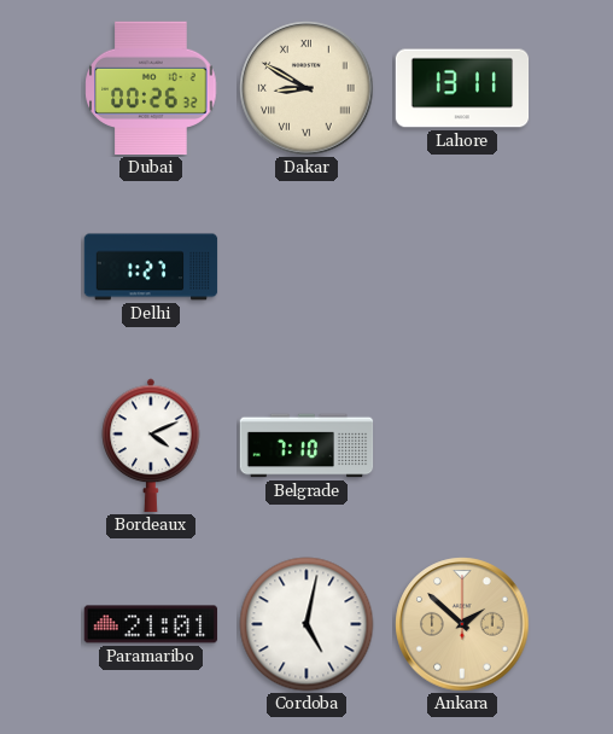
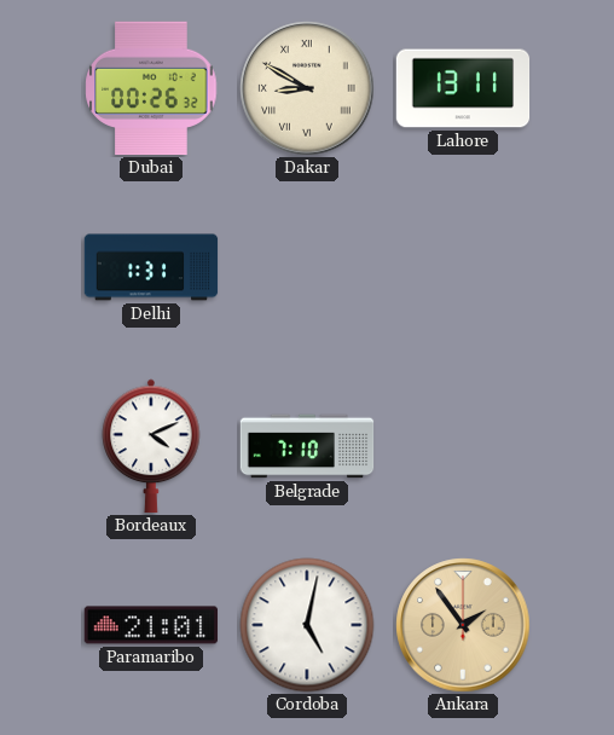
Delhi: 1:27 -> 1:31 (151, 267)
Ankara: 1:52 -> 1:54 (463, 625)
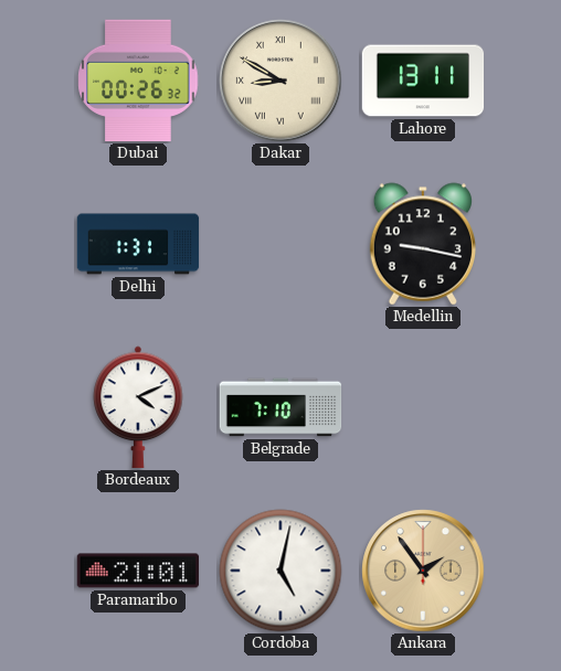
Medellin: none -> 9:17 (422, 244)
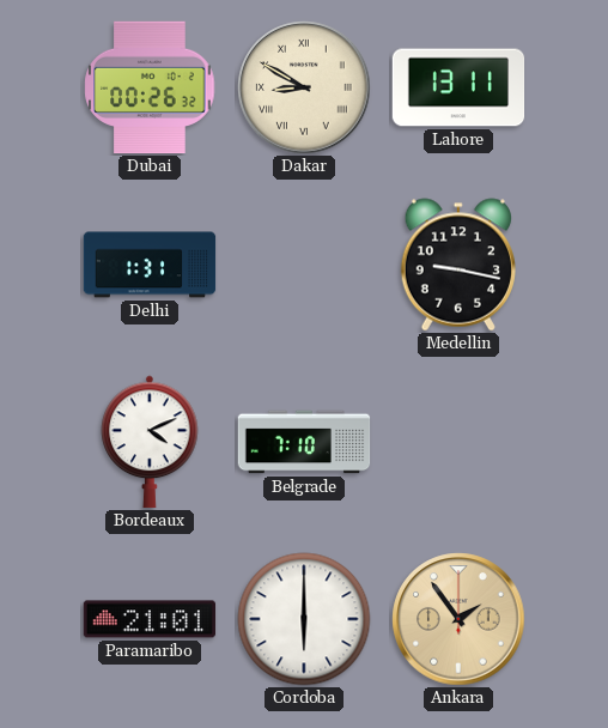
Cordoba: 5:02 -> 6:00 (304, 619)
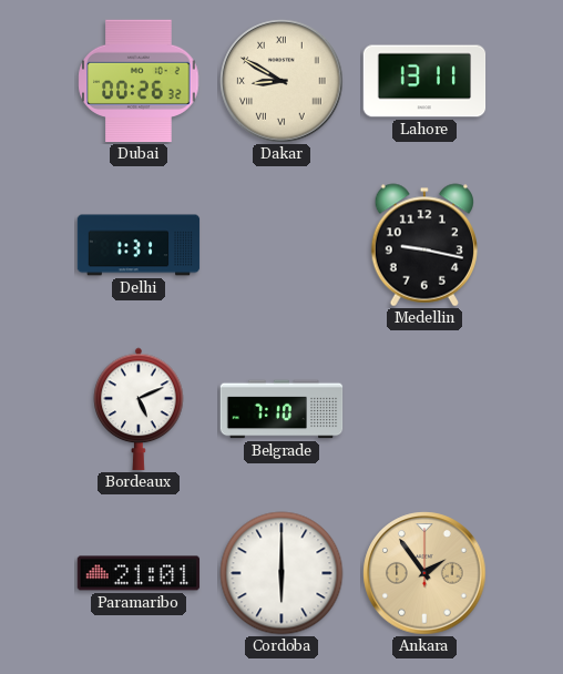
Bordeaux: 4:11 -> 5:11 (139, 409)
